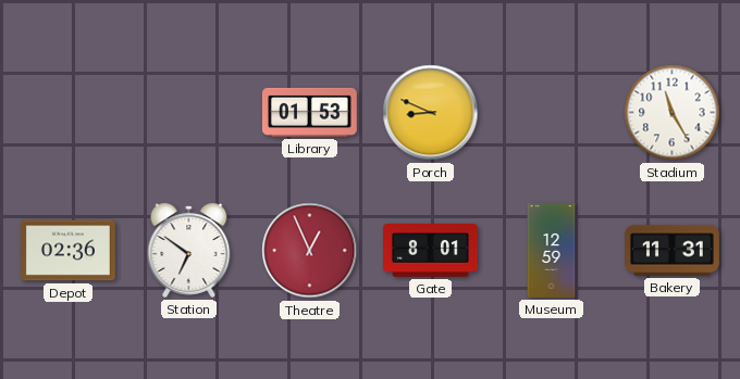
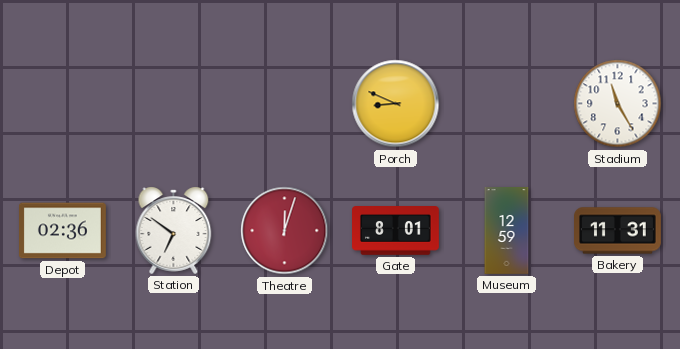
Library: 01:53 -> none (309, 112)
Theatre: 12:56 -> 12:03 (285, 231)
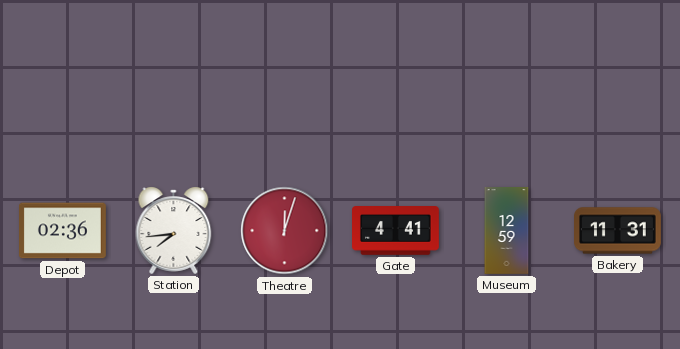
Porch: 8:49 -> none (396, 104)
Stadium: 11:25 -> none (618, 104)
Station: 6:51 -> 7:44 (174, 230)
Gate: 8:01 -> 4:41 (396, 231)
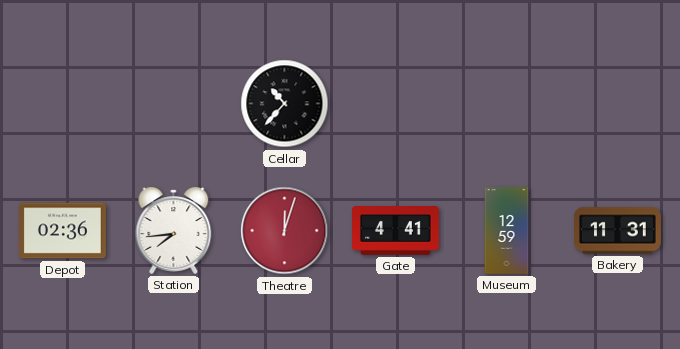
Cellar: none -> 10:37 (285, 104)
